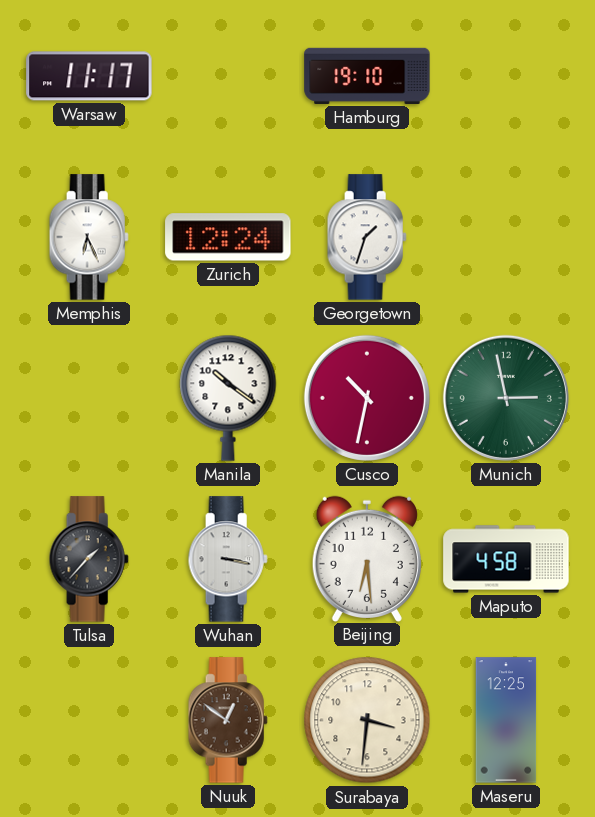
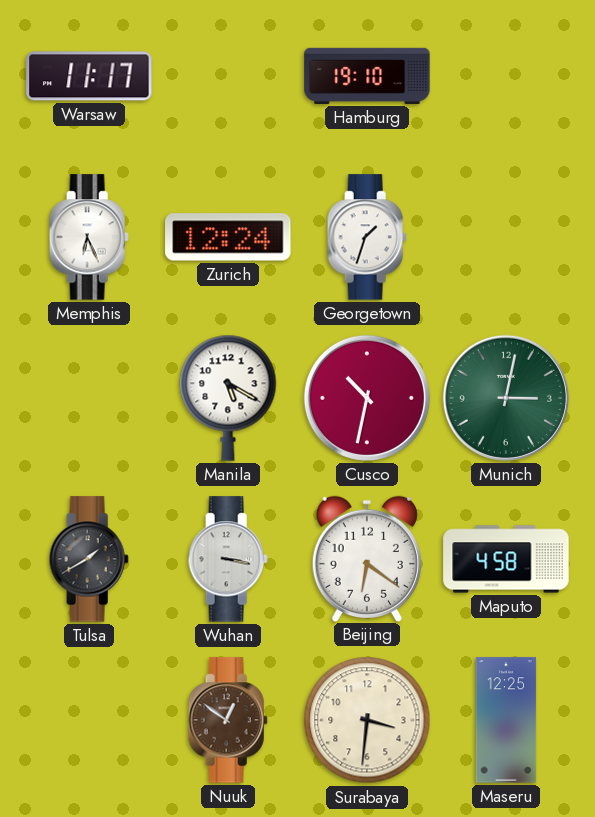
Manila: 10:21 -> 5:20 (228, 398)
Munich: 2:58 -> 3:02 (506, 398)
Tulsa: 1:37 -> 1:40 (89, 559)
Beijing: 6:29 -> 6:21 (367, 558)
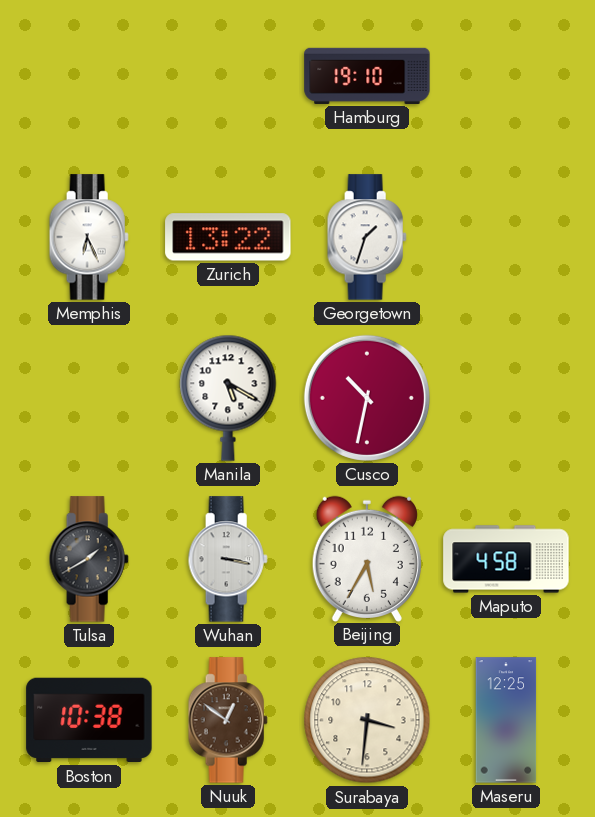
Warsaw: 11:17 -> none (89, 76)
Zurich: 12:24 -> 13:22 (228, 237)
Munich: 3:02 -> none (506, 398)
Beijing: 6:21 -> 5:35 (367, 558)
Boston: none -> 10:38 (89, 720)
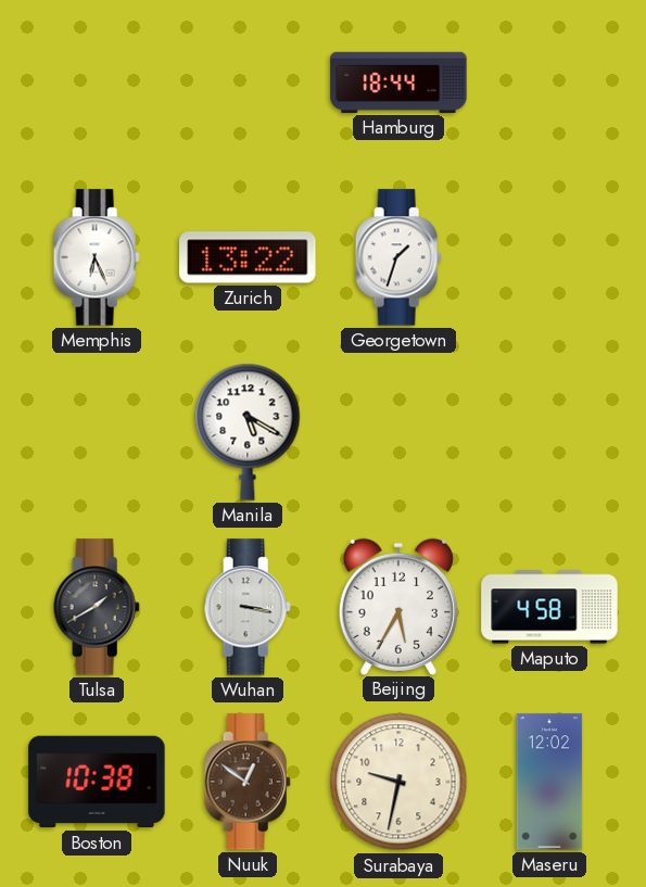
Hamburg: 19:10 -> 18:44 (398, 83)
Cusco: 10:32 -> none (367, 398)
Surabaya: 3:31 -> 9:32 (398, 782)
Maseru: 12:25 -> 12:02 (549, 782)
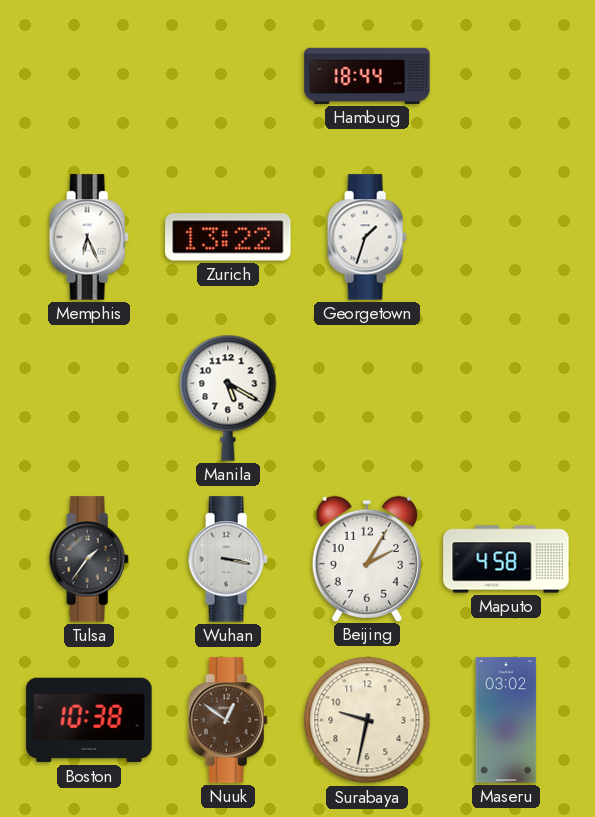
Tulsa: 1:40 -> 1:36 (89, 559)
Beijing: 5:35 -> 2:05 (367, 558)
Maseru: 12:02 -> 03:02 (506, 720)
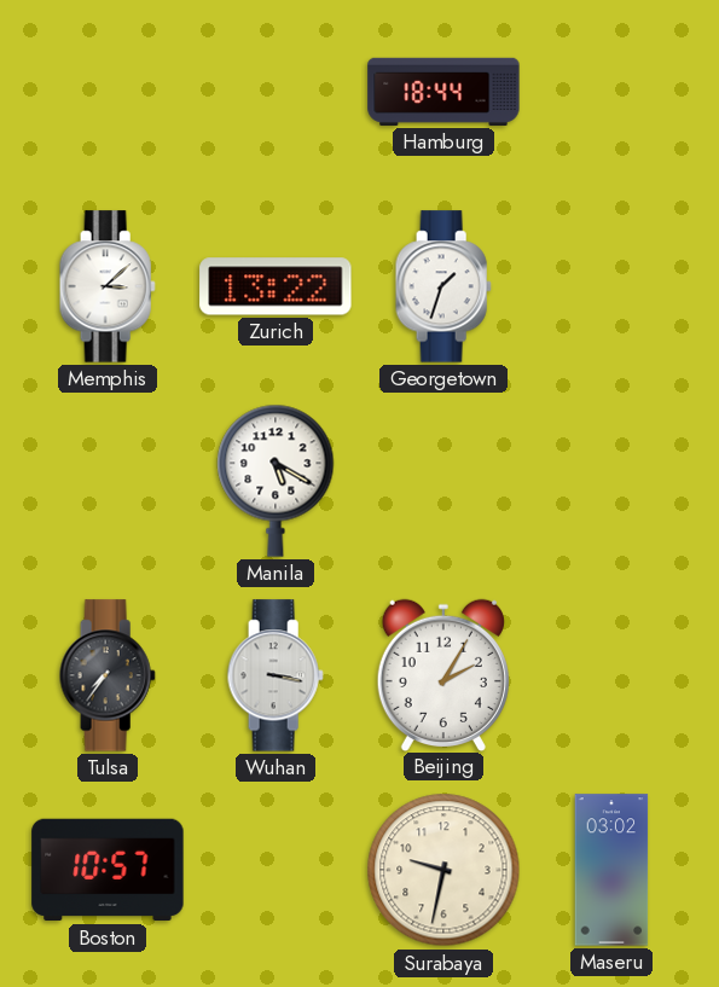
Memphis: 6:26 -> 3:08 (108, 286)
Tulsa: 1:36 -> 7:36 (108, 675)
Maputo: 4:58 -> none (506, 559)
Boston: 10:38 -> 10:57 (108, 870)
Nuuk: 12:51 -> none (228, 720)
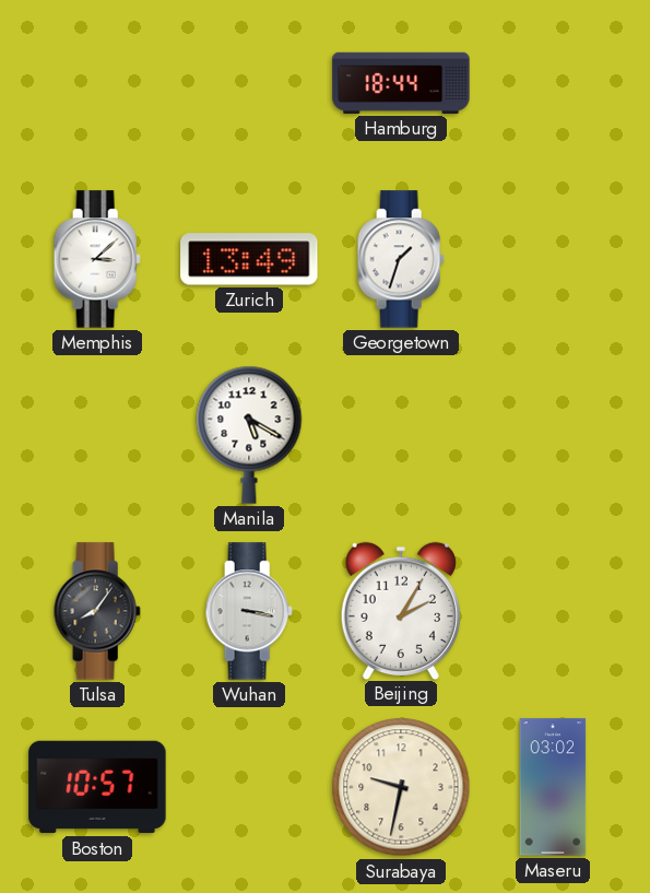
Zurich: 13:22 -> 13:49 (249, 259)
Tulsa: 7:36 -> 8:06 (97, 611)
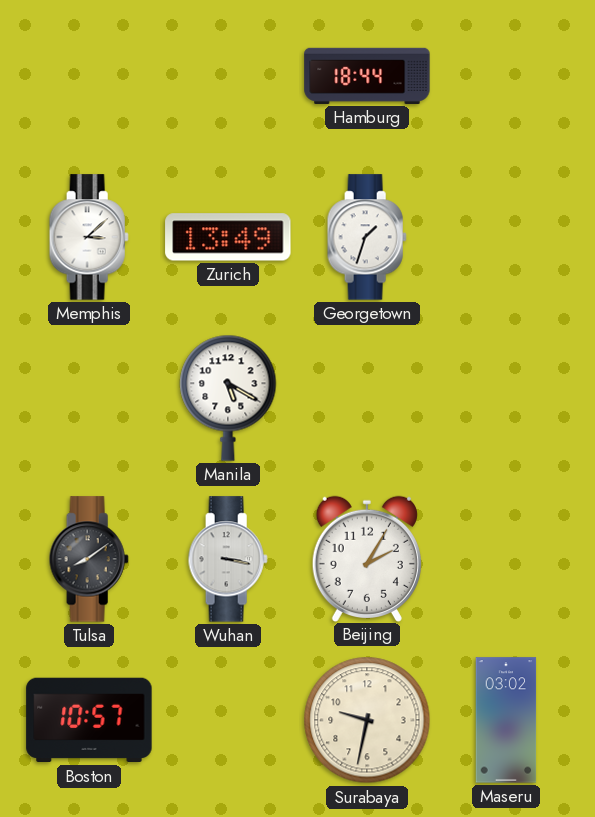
Tulsa: 8:06 -> 8:09 (89, 559)
